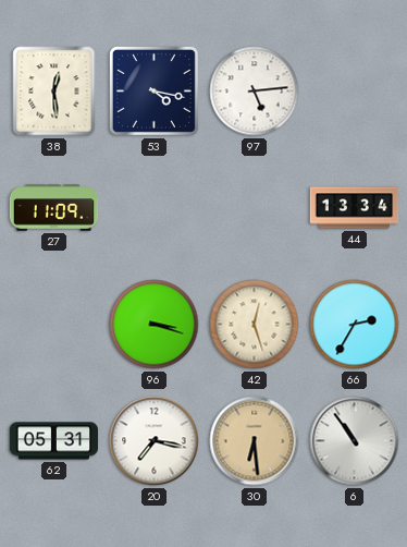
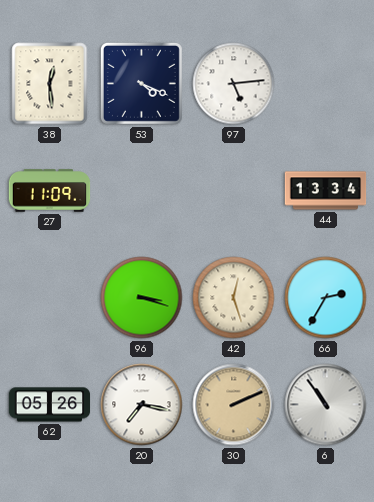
53: 4:17 -> 4:19 (141, 83)
62: 05:31 -> 05:26 (50, 405)
30: 6:29 -> 2:11 (234, 405)
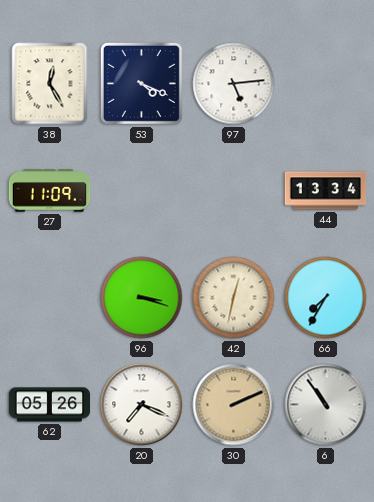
38: 12:29 -> 12:25 (50, 84)
42: 12:27 -> 12:32 (234, 298)
66: 2:35 -> 7:35 (326, 298)
20: 7:17 -> 7:19 (142, 405)
